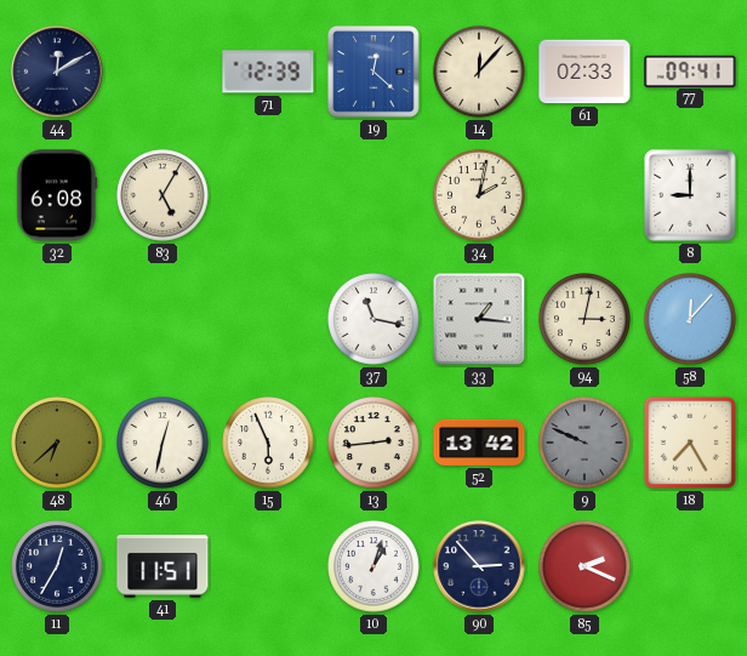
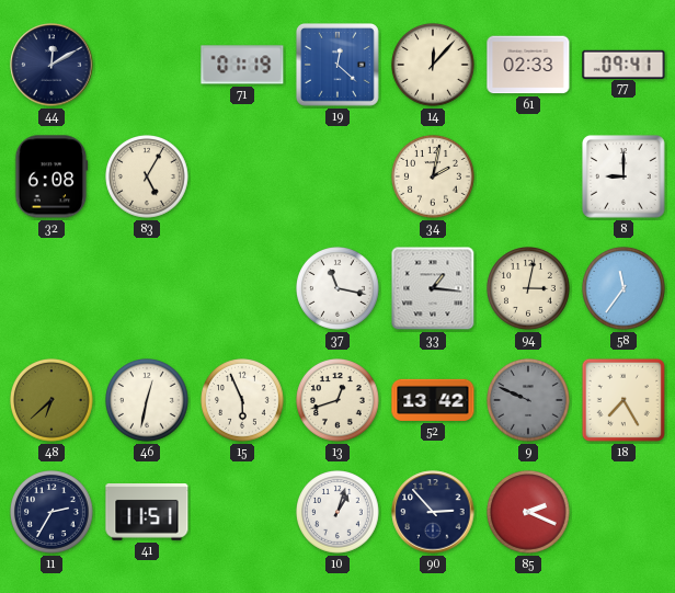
71: 12:39 -> 01:19 (242, 65)
58: 12:07 -> 11:36 (625, 289)
13: 2:44 -> 12:42 (339, 401)
11: 12:35 -> 2:35 (53, 513)
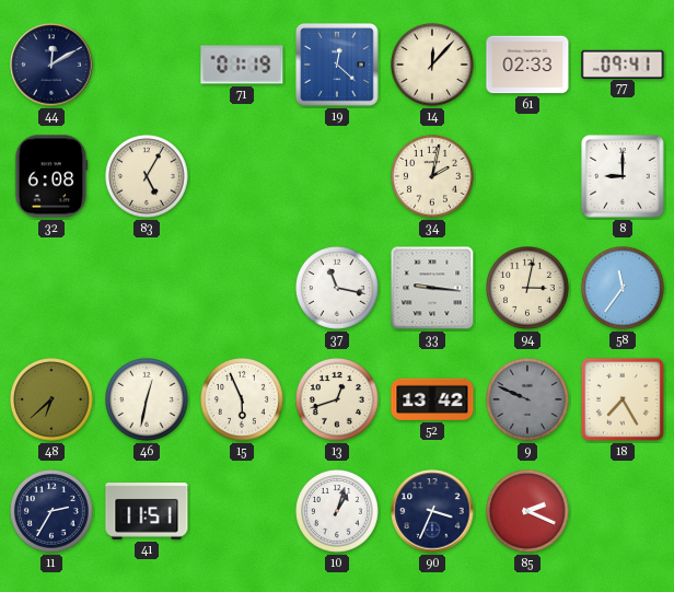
33: 1:16 -> 9:16 (432, 288)
90: 2:53 -> 3:34 (432, 511)
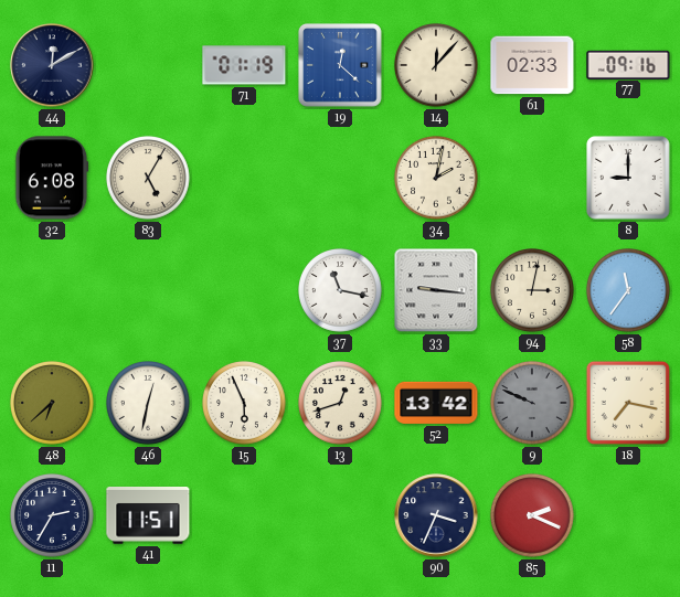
77: 09:41 -> 09:16 (628, 64)
18: 7:25 -> 7:17 (628, 403)
10: 1:03 -> none (338, 512)
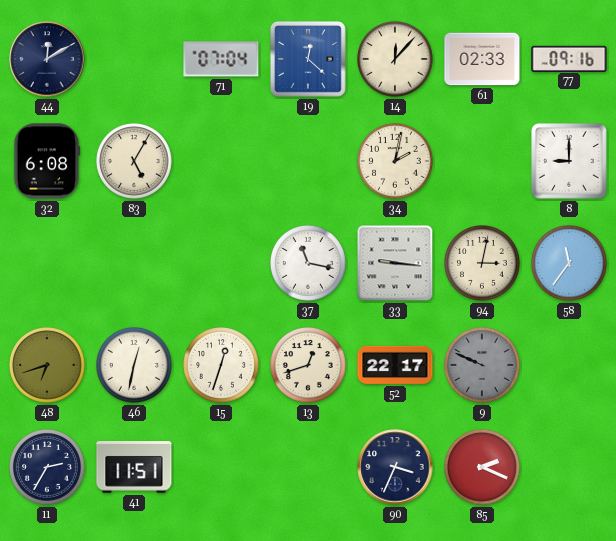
71: 01:19 -> 07:04 (221, 59)
48: 6:38 -> 6:42 (48, 366)
15: 5:56 -> 12:33 (222, 366)
52: 13:42 -> 22:17 (395, 365)
18: 7:17 -> none (628, 403)
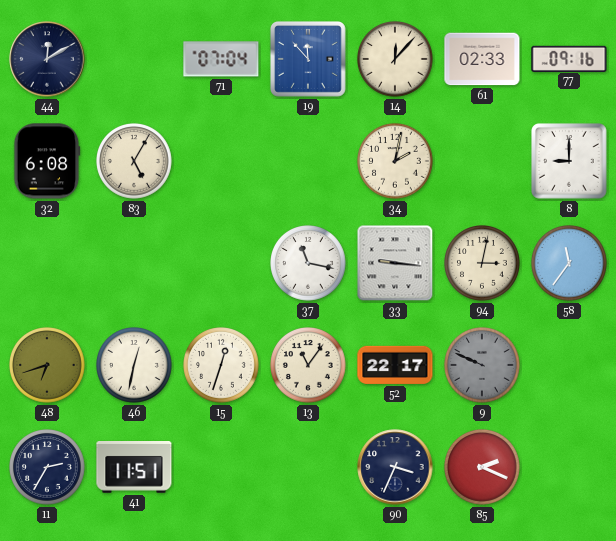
19: 12:22 -> 11:53 (308, 60)
13: 12:42 -> 11:06 (309, 366)
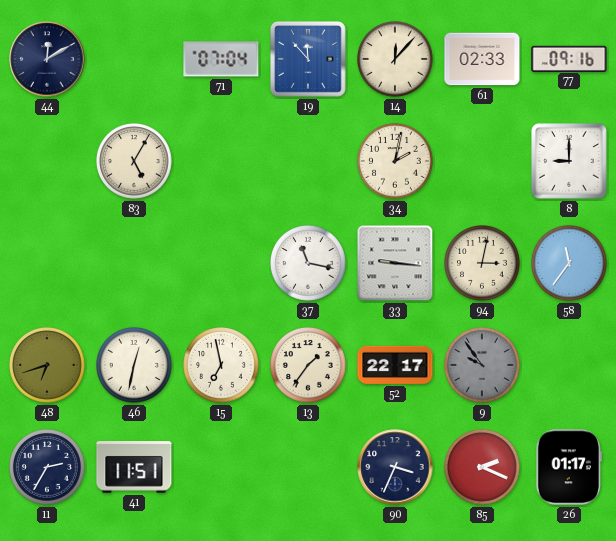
32: 6:08 -> none (47, 161)
15: 12:33 -> 6:58 (222, 366)
13: 11:06 -> 1:36 (309, 366)
9: 9:49 -> 9:54 (483, 366)
26: none -> 01:17 (568, 467)
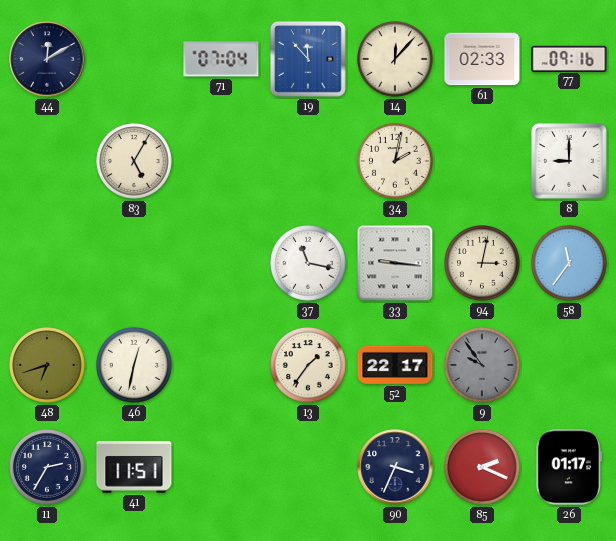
15: 6:58 -> none (222, 366)
